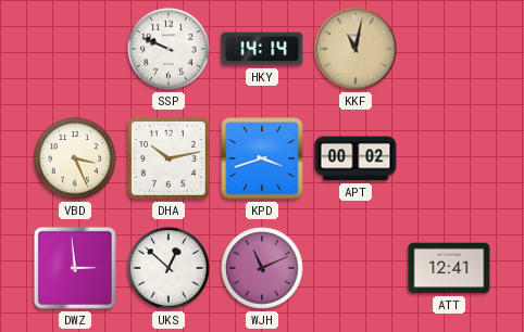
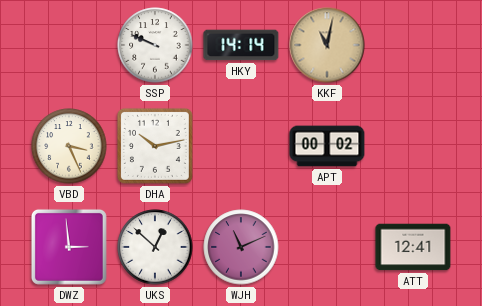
KPD: 3:42 -> none (262, 158)
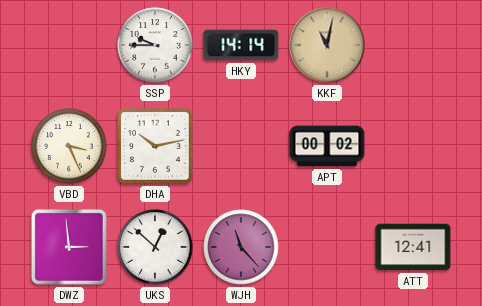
SSP: 9:49 -> 9:45 (155, 45)
WJH: 11:11 -> 11:23 (241, 247)
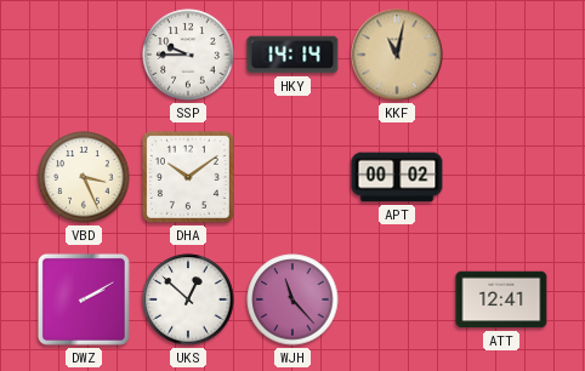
DHA: 10:13 -> 10:09 (188, 177)
DWZ: 2:59 -> 2:10 (84, 299)
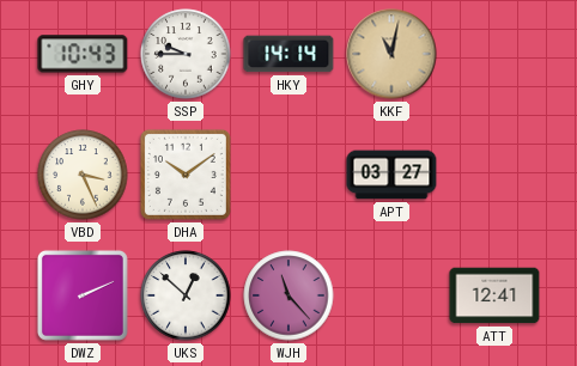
GHY: none -> 10:43 (83, 54)
APT: 00:02 -> 03:27 (391, 175)
DWZ: 2:10 -> 2:11 (83, 295)
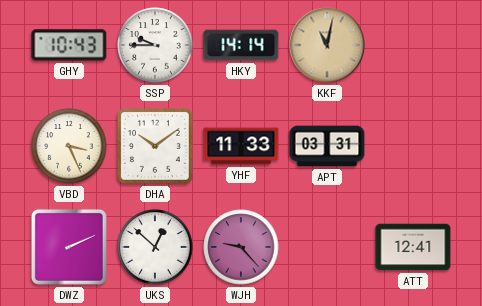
YHF: none -> 11:33 (241, 146)
APT: 03:27 -> 03:31 (327, 146)
WJH: 11:23 -> 9:23 (241, 247)
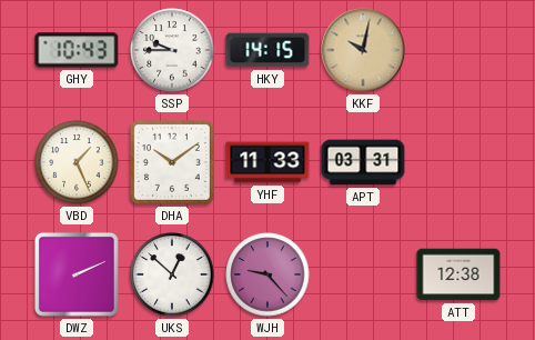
HKY: 14:14 -> 14:15 (267, 50)
KKF: 11:02 -> 10:02 (363, 50)
VBD: 3:26 -> 1:26 (77, 162)
ATT: 12:41 -> 12:38 (458, 274)
